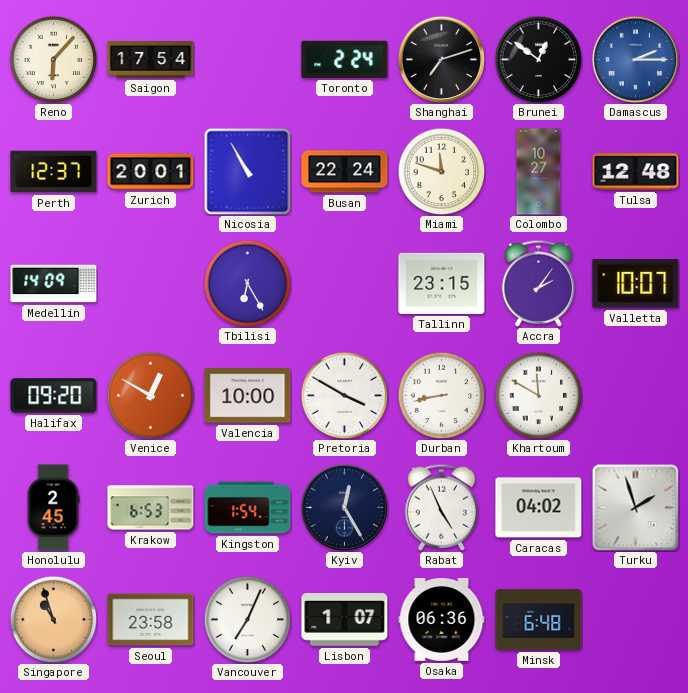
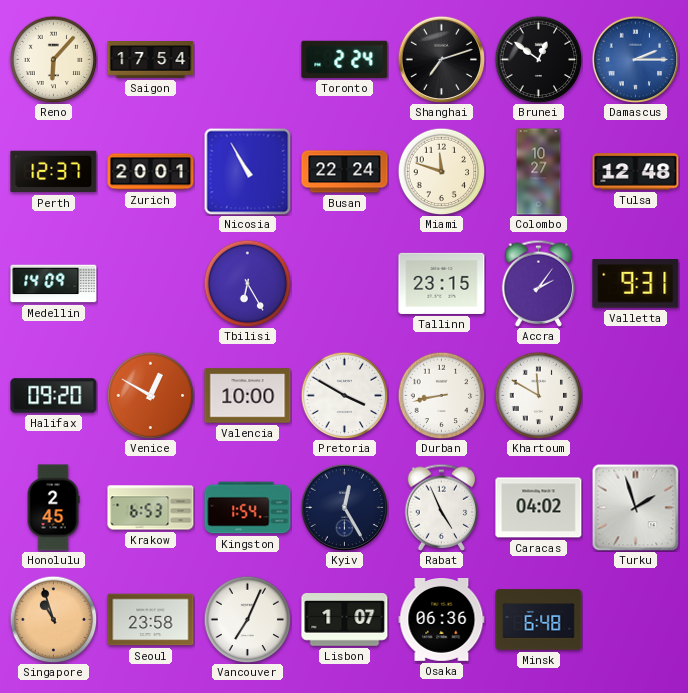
Valletta: 10:07 -> 9:31 (636, 284)
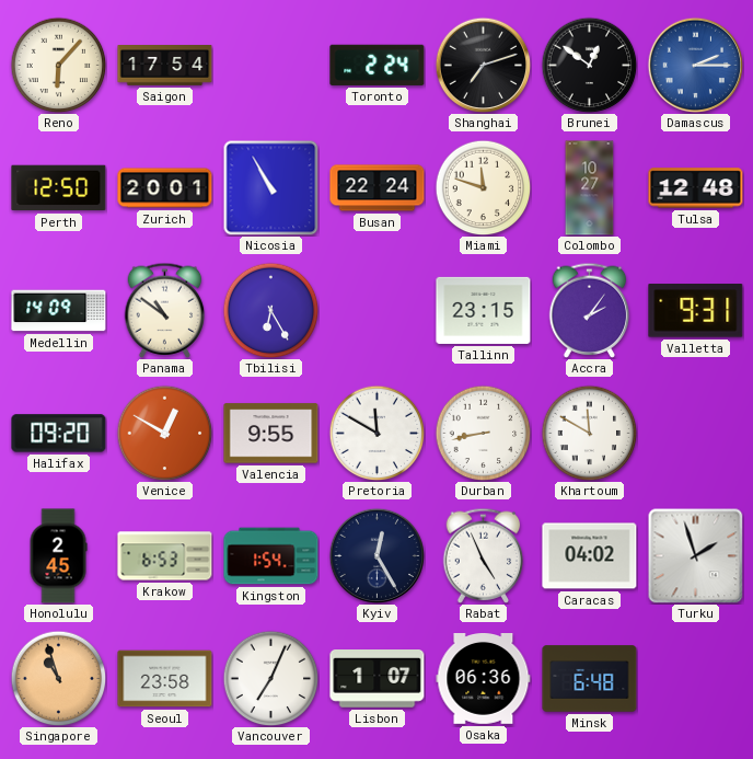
Perth: 12:37 -> 12:50 (59, 188)
Panama: none -> 10:51 (165, 310)
Valencia: 10:00 -> 9:55 (271, 434)
Pretoria: 3:50 -> 11:50 (376, 433)
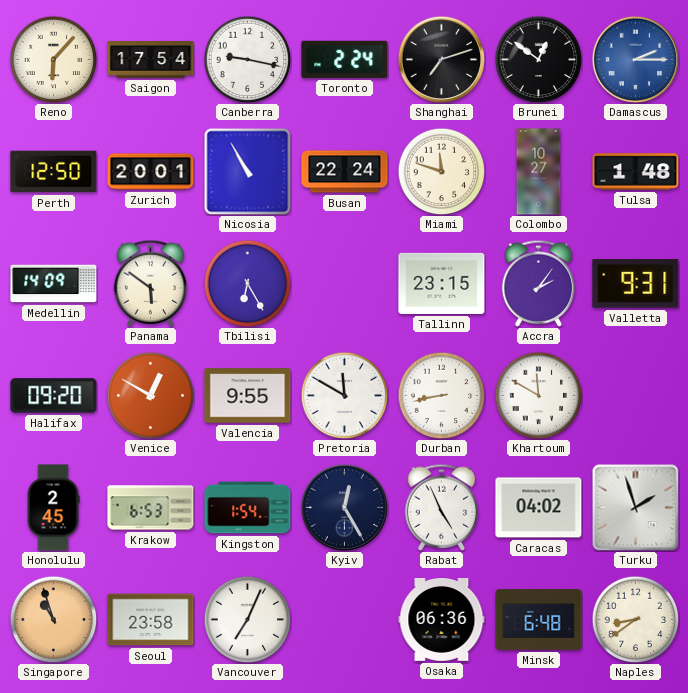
Canberra: none -> 9:17 (247, 59)
Tulsa: 12:48 -> 1:48 (636, 172)
Panama: 10:51 -> 5:51 (151, 283)
Lisbon: 1:07 -> none (378, 679)
Naples: none -> 8:39 (635, 619)
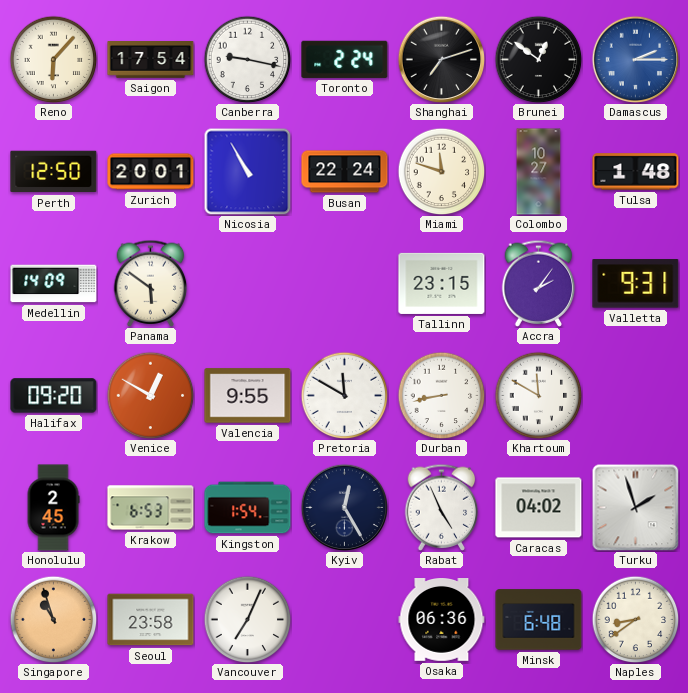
Tbilisi: 6:25 -> none (247, 283)
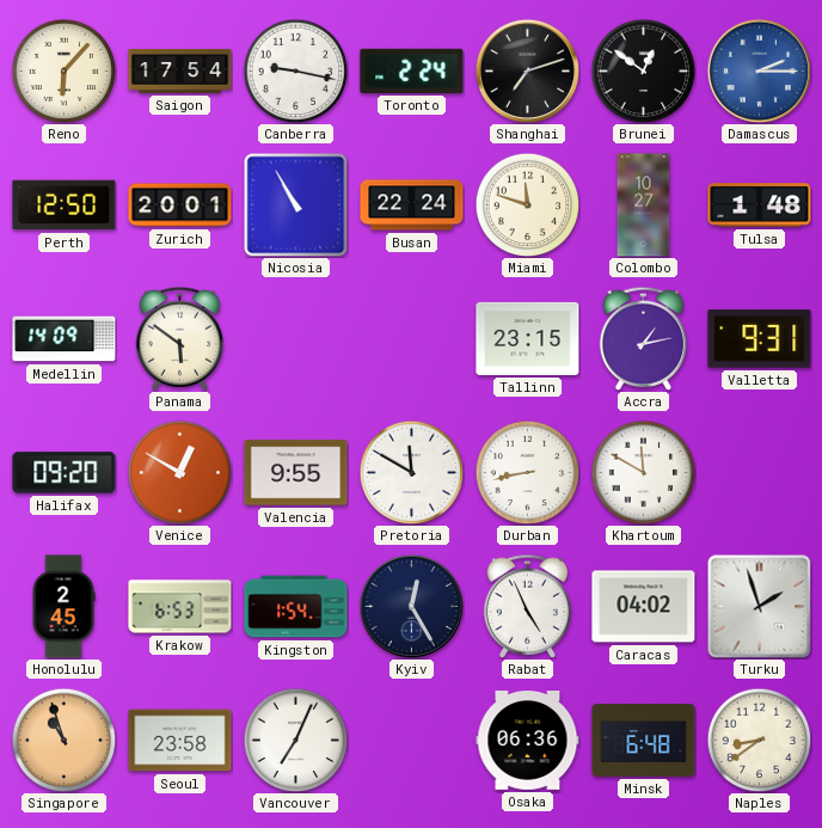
Accra: 2:06 -> 1:13 (644, 338)
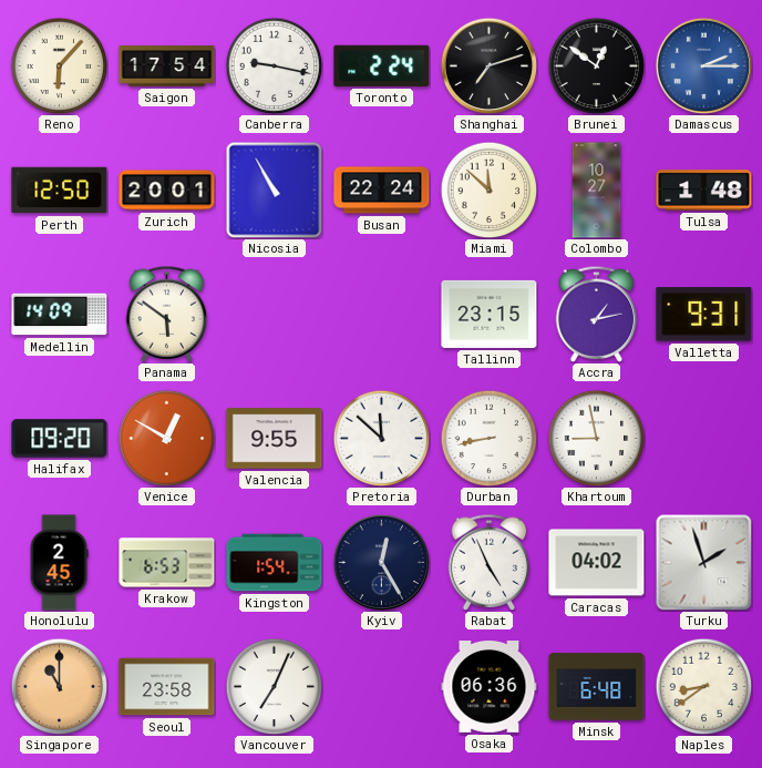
Miami: 11:48 -> 11:52 (488, 190)
Pretoria: 11:50 -> 11:52 (381, 438)
Khartoum: 11:50 -> 8:58 (596, 438)
Singapore: 10:57 -> 11:00 (59, 686)
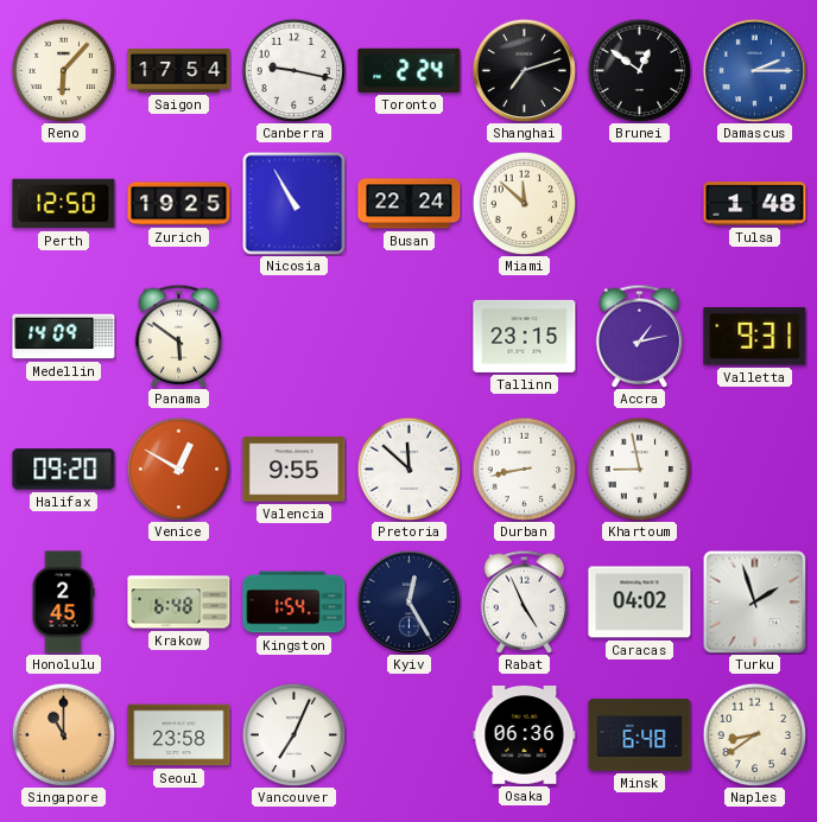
Zurich: 20:01 -> 19:25 (179, 204)
Colombo: 10:27 -> none (597, 191)
Krakow: 6:53 -> 6:48 (179, 603)
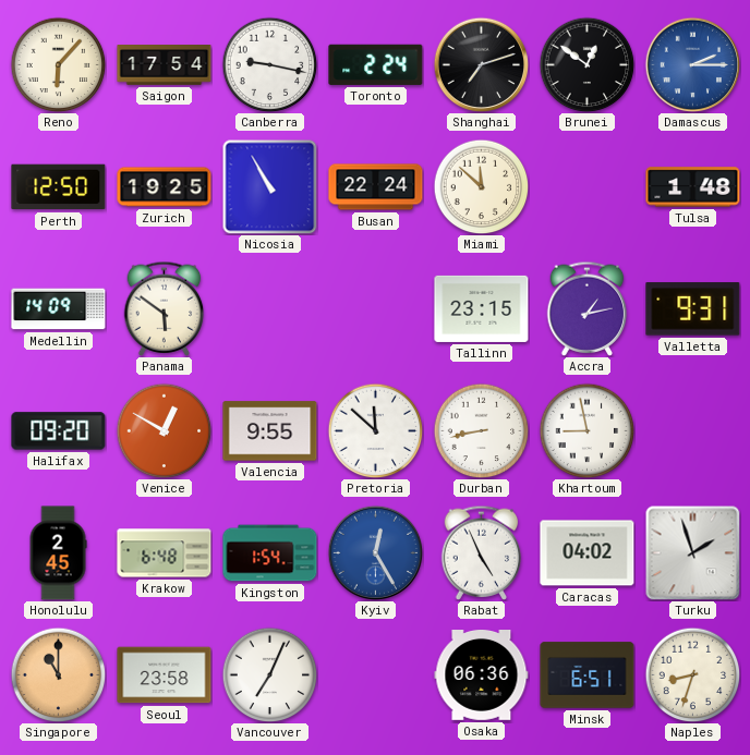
Kyiv dial: navy -> blue (375, 552)
Minsk: 6:48 -> 6:51 (588, 675)
Naples: 8:39 -> 8:33 (692, 674)
